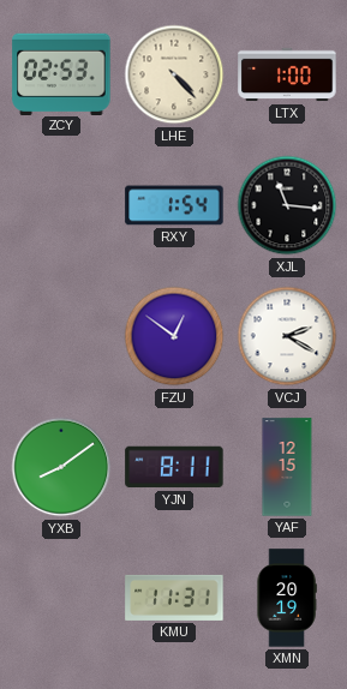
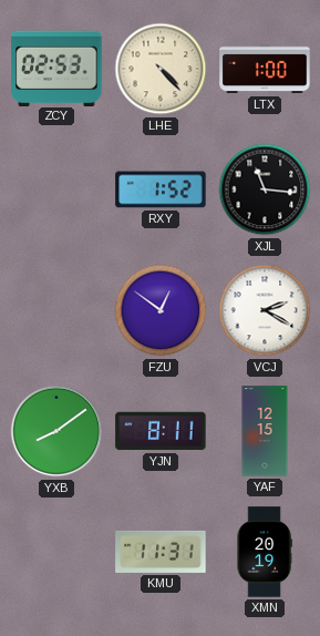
RXY: 1:54 -> 1:52 (161, 189)
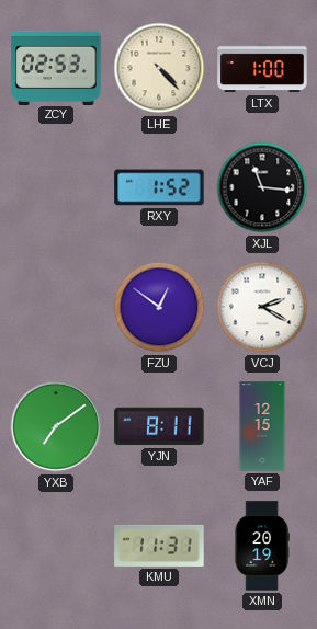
YXB: 8:09 -> 7:09 (56, 426)
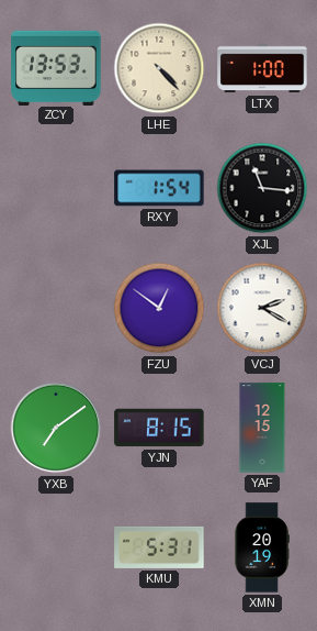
ZCY: 02:53 -> 13:53 (56, 67)
RXY: 1:52 -> 1:54 (159, 188)
YJN: 8:11 -> 8:15 (159, 428)
KMU: 11:31 -> 5:31 (159, 547)
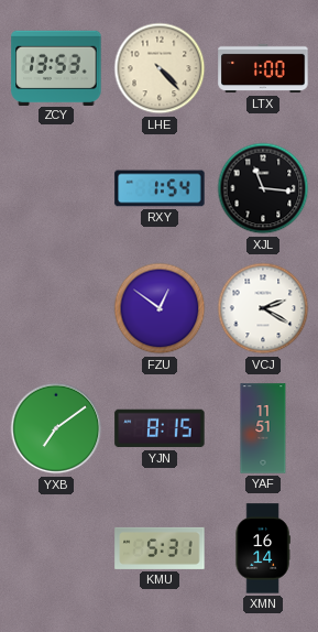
YAF: 12:15 -> 11:51 (263, 428)
XMN: 20:19 -> 16:14 (263, 548)
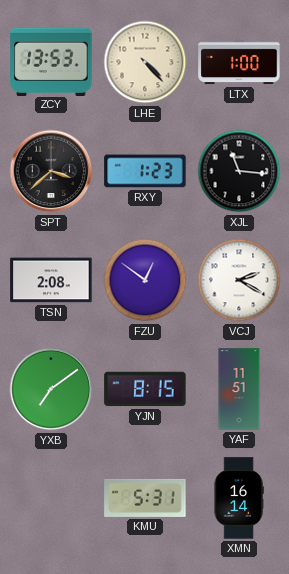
SPT: none -> 3:38 (51, 171)
RXY: 1:54 -> 1:23 (145, 171)
TSN: none -> 2:08 (51, 280)
